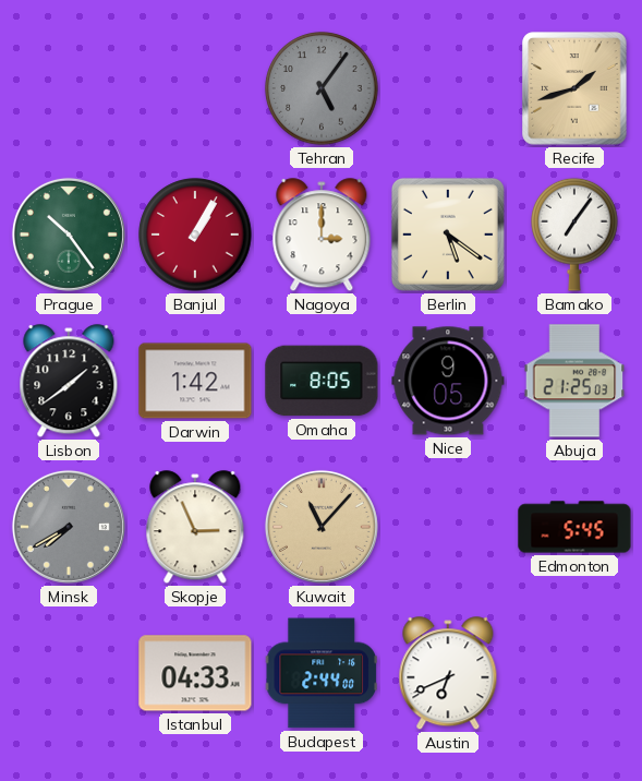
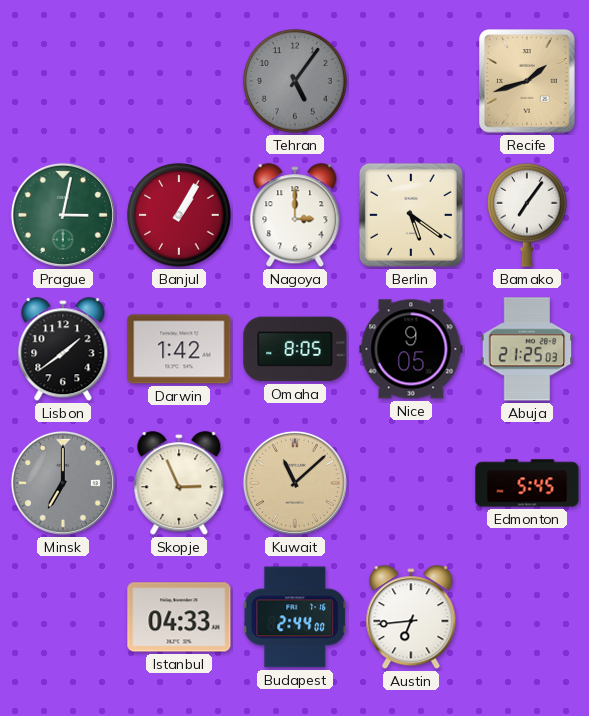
Prague: 10:24 -> 3:02 (63, 215)
Minsk: 7:40 -> 7:00 (63, 483)
Kuwait: 11:07 -> 11:08 (295, 483)
Austin: 6:41 -> 6:44 (411, 618)
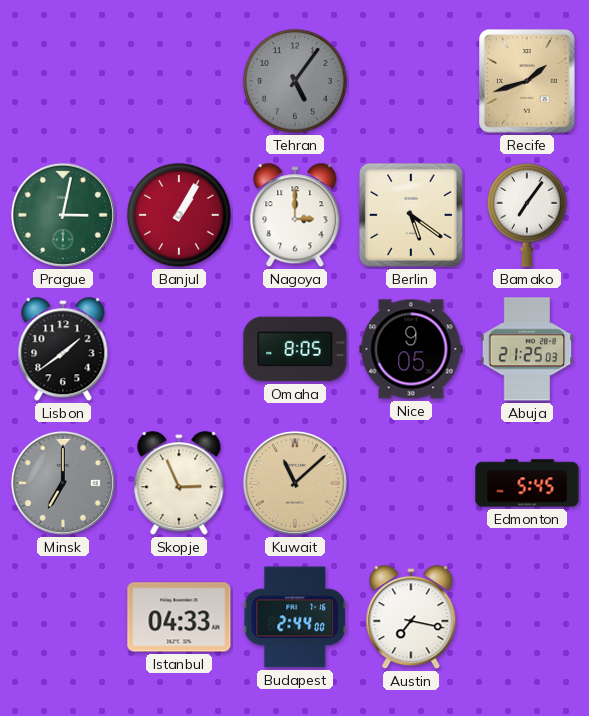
Darwin: 1:42 -> none (179, 349)
Austin: 6:44 -> 7:17 (411, 618)
